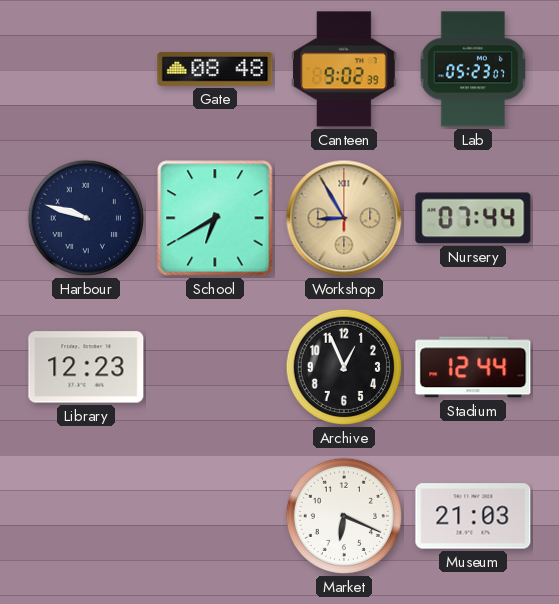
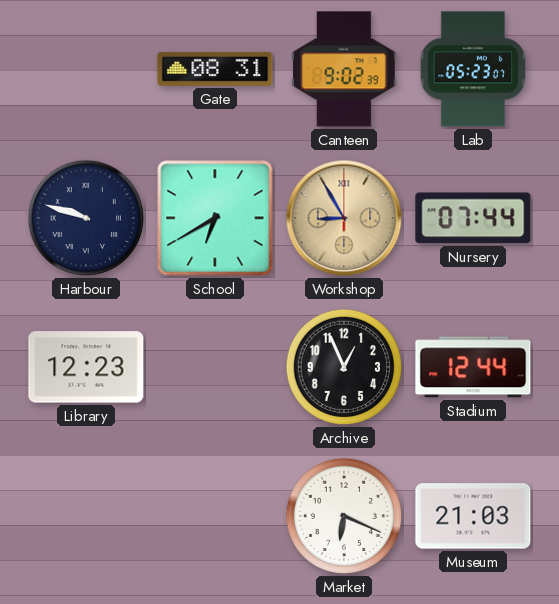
Gate: 08:48 -> 08:31 (215, 69)
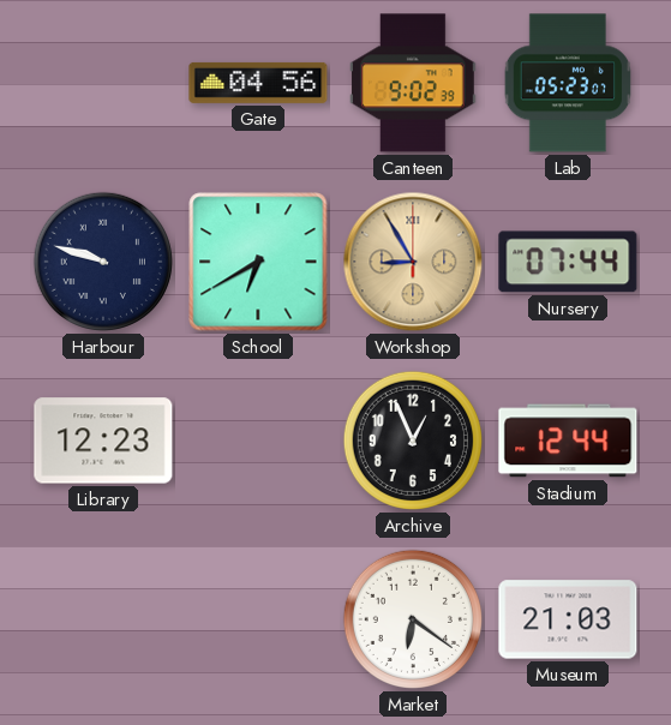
Gate: 08:31 -> 04:56 (258, 83)
Market: 6:19 -> 6:21 (413, 619)
